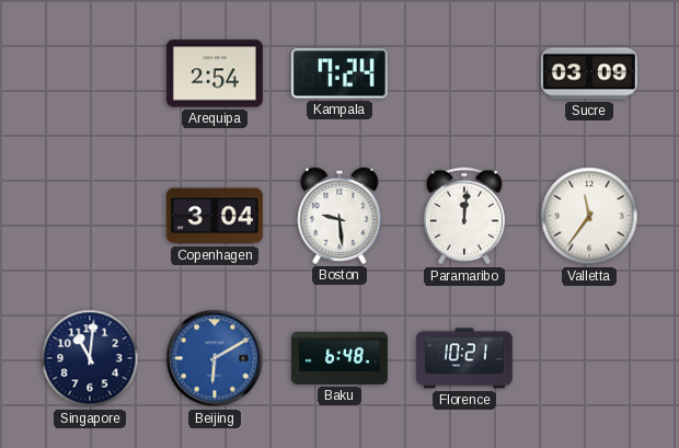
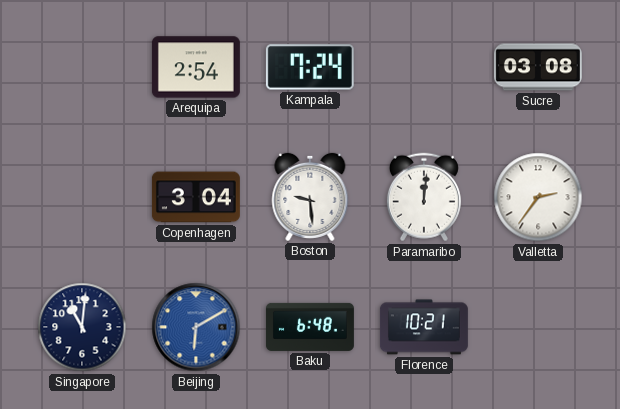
Sucre: 03:09 -> 03:08 (538, 67)
Valletta: 11:36 -> 2:36 (538, 197)
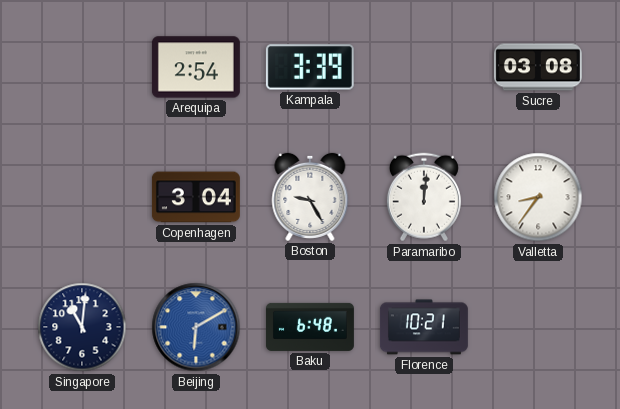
Kampala: 7:24 -> 3:39 (310, 67)
Boston: 9:29 -> 9:25 (310, 197)
Valletta: 2:36 -> 8:36 (538, 197)
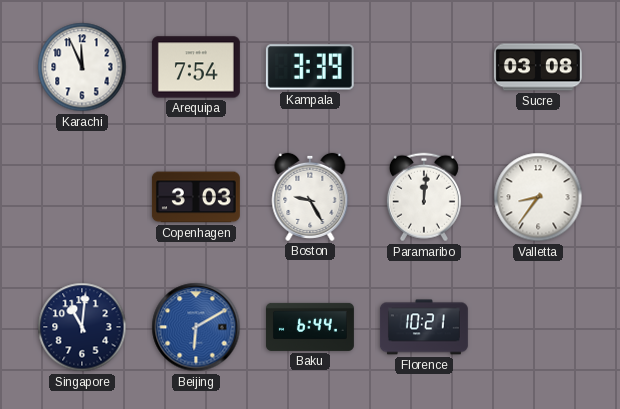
Karachi: none -> 11:56 (82, 67)
Arequipa: 2:54 -> 7:54 (196, 67)
Copenhagen: 3:04 -> 3:03 (196, 197)
Baku: 6:48 -> 6:44 (310, 327)
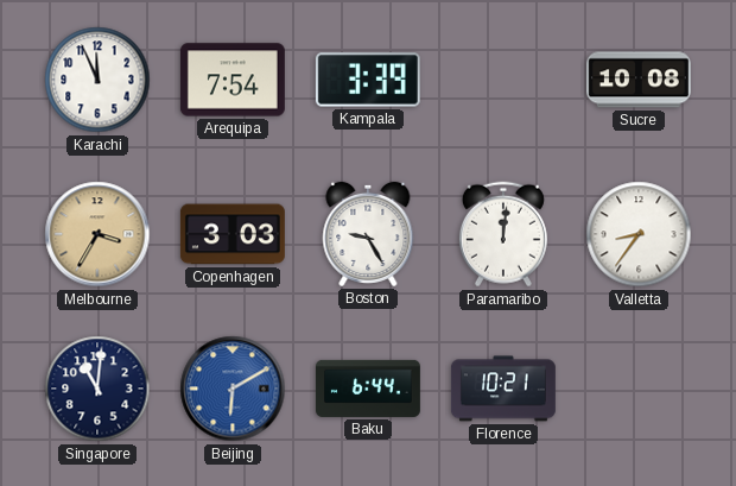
Sucre: 03:08 -> 10:08 (639, 80)
Melbourne: none -> 3:35 (97, 234)
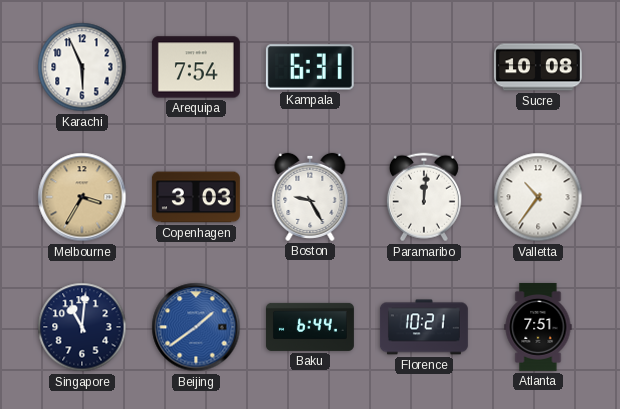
Karachi: 11:56 -> 5:56 (82, 67)
Kampala: 3:39 -> 6:31 (310, 67)
Valletta: 8:36 -> 10:36 (538, 197)
Beijing: 6:10 -> 1:39 (196, 327)
Atlanta: none -> 7:51 (538, 327)
